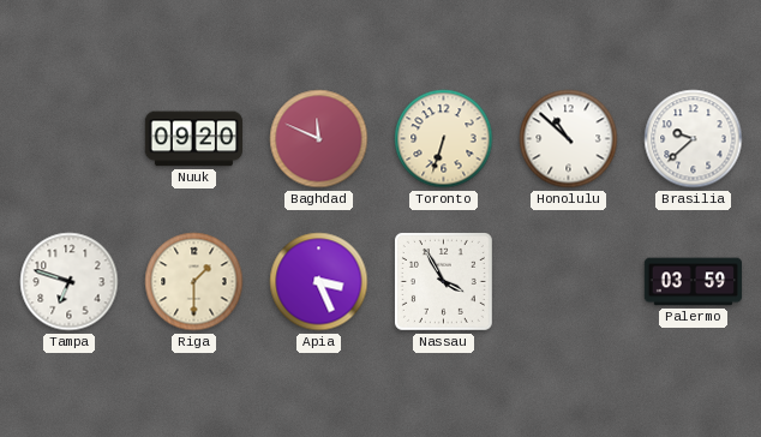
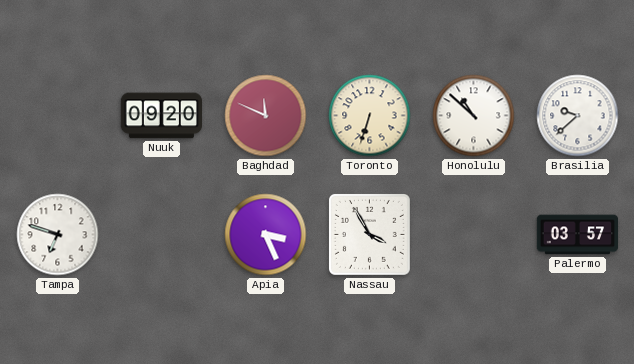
Riga: 1:30 -> none (194, 282)
Palermo: 03:59 -> 03:57 (578, 235)
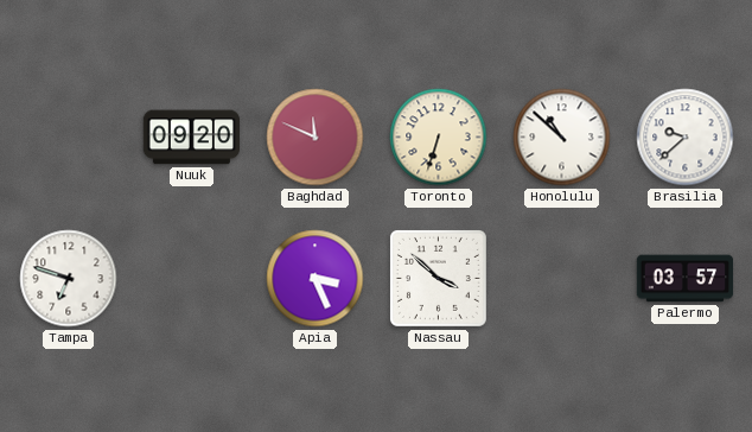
Nassau: 3:55 -> 3:52 (438, 278)
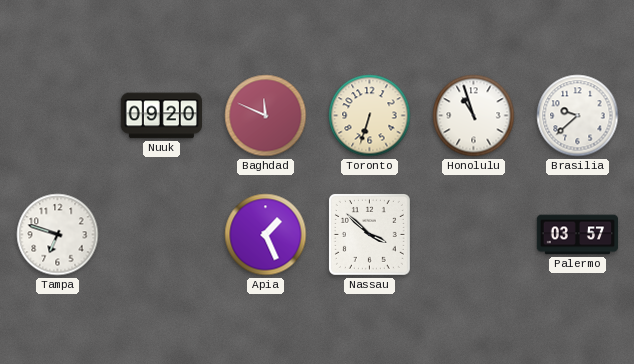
Honolulu: 10:52 -> 10:57 (474, 116)
Apia: 3:26 -> 1:26 (266, 235)
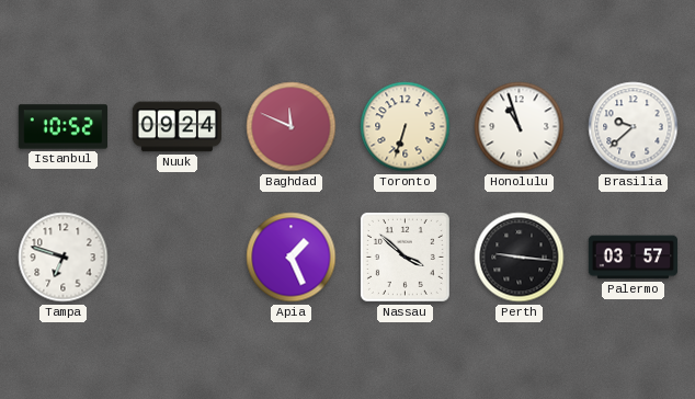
Istanbul: none -> 10:52 (64, 127)
Nuuk: 09:20 -> 09:24 (176, 127)
Perth: none -> 9:16 (520, 258)
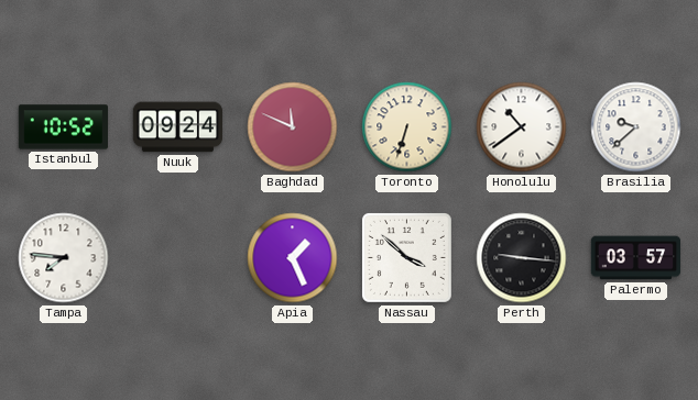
Honolulu: 10:57 -> 10:39 (522, 127)
Tampa: 6:48 -> 7:46 (64, 258)
